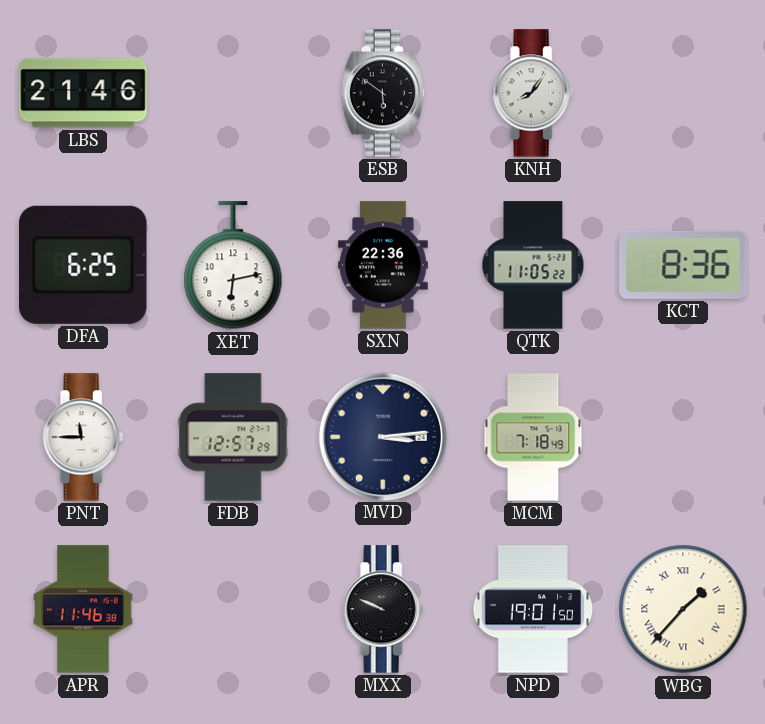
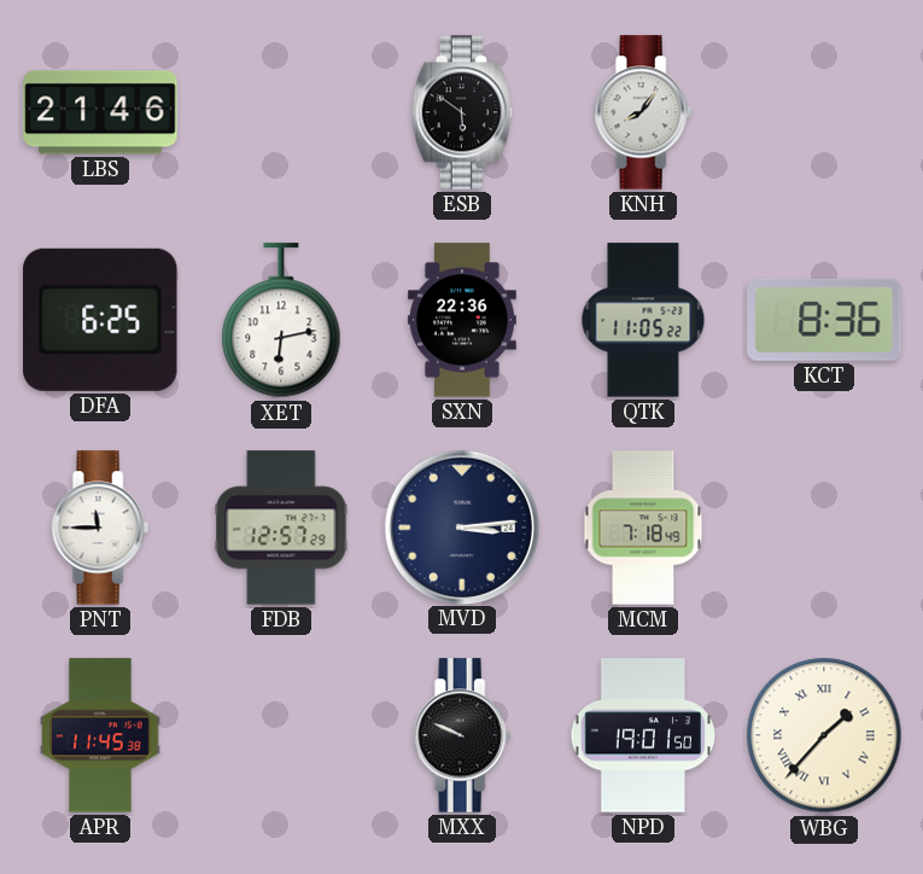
APR: 11:46 -> 11:45 (100, 735)
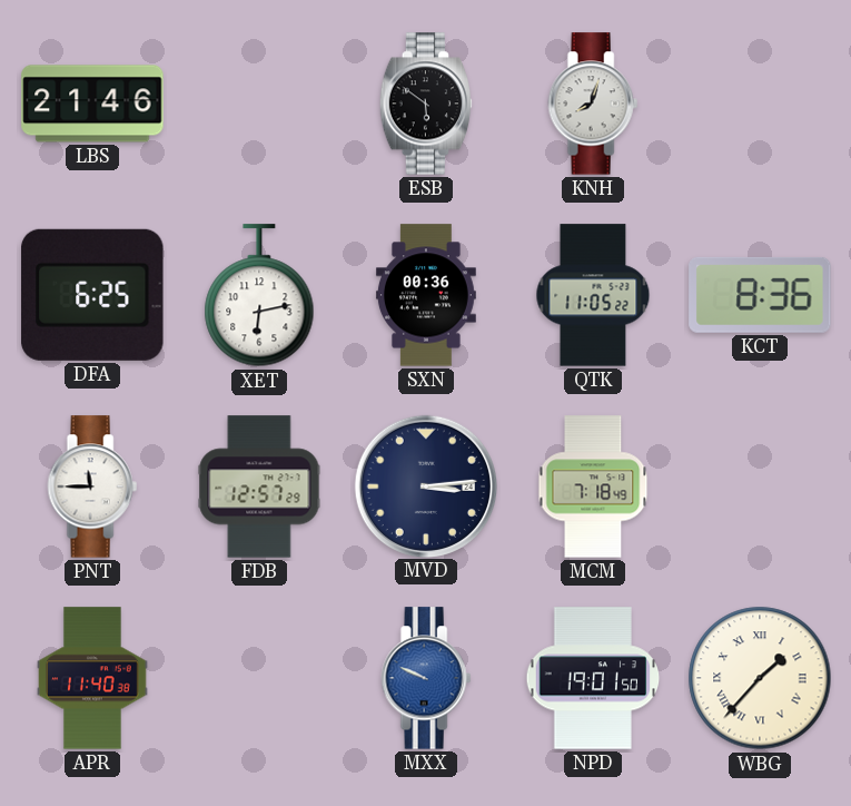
KNH: 8:06 -> 8:03 (593, 104)
SXN: 22:36 -> 00:36 (426, 295)
APR: 11:45 -> 11:40 (92, 678)
MXX dial: black -> blue (426, 678)
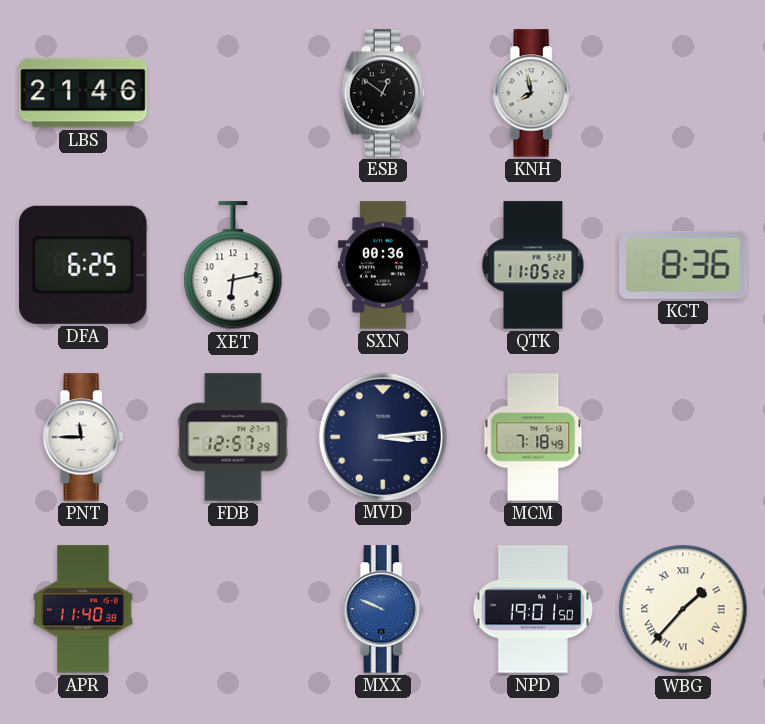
ESB: 5:51 -> 12:51 (383, 93)
KNH: 8:03 -> 7:58 (533, 93)
